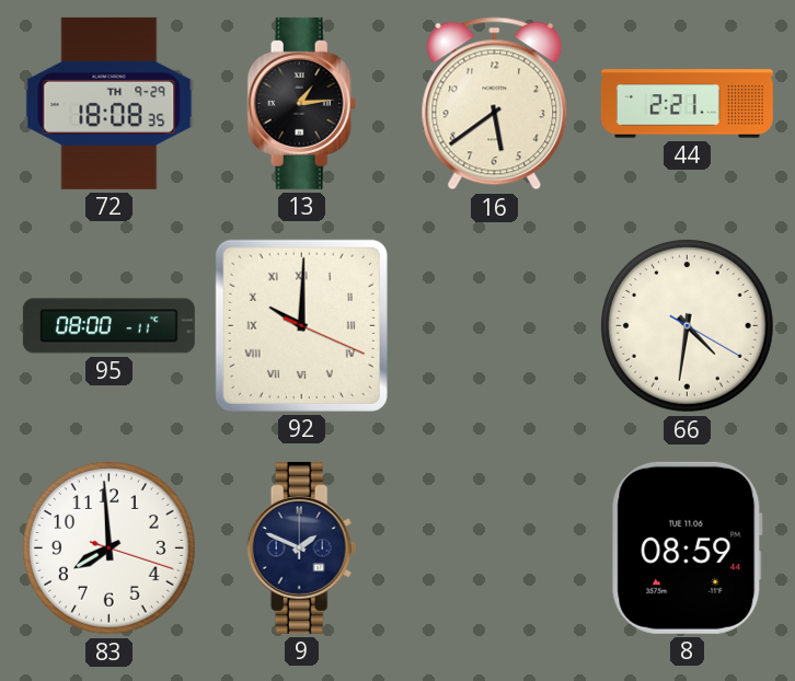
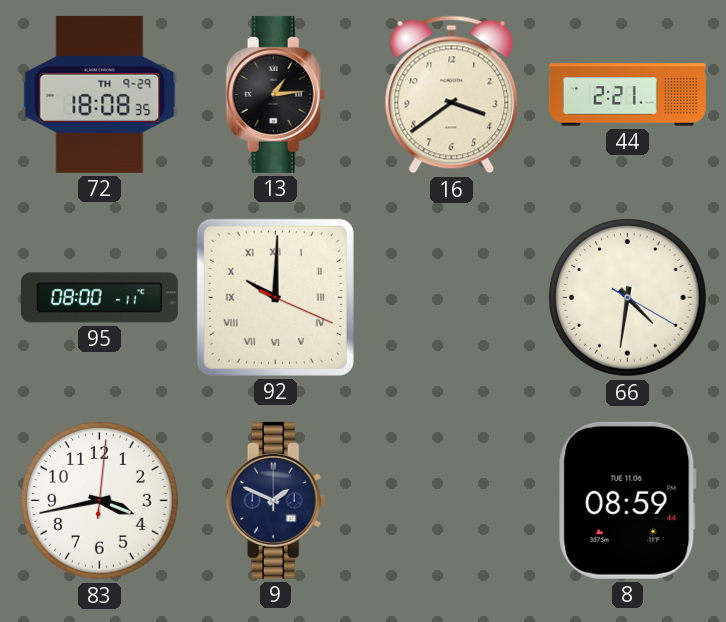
16: 5:39 -> 3:39 (452, 95)
83: 7:59 -> 3:43 (100, 501)
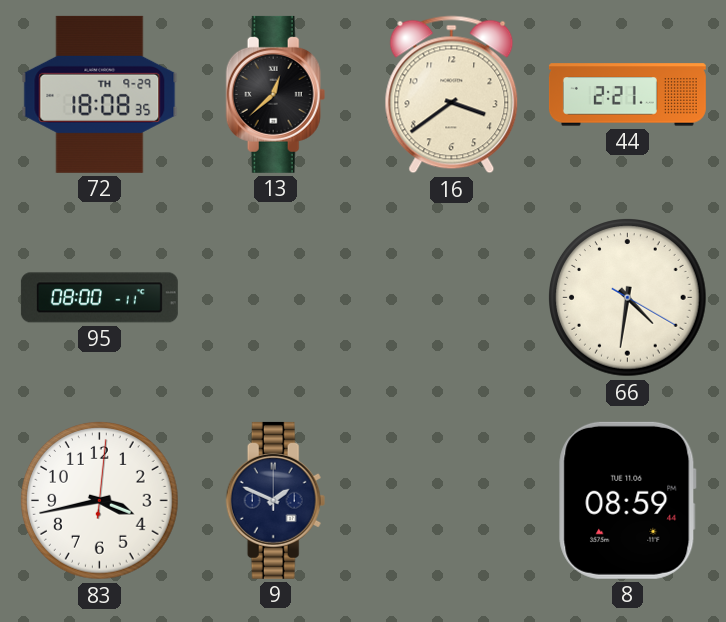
13: 1:14 -> 12:38 (276, 94)
92: 10:00 -> none (275, 297)
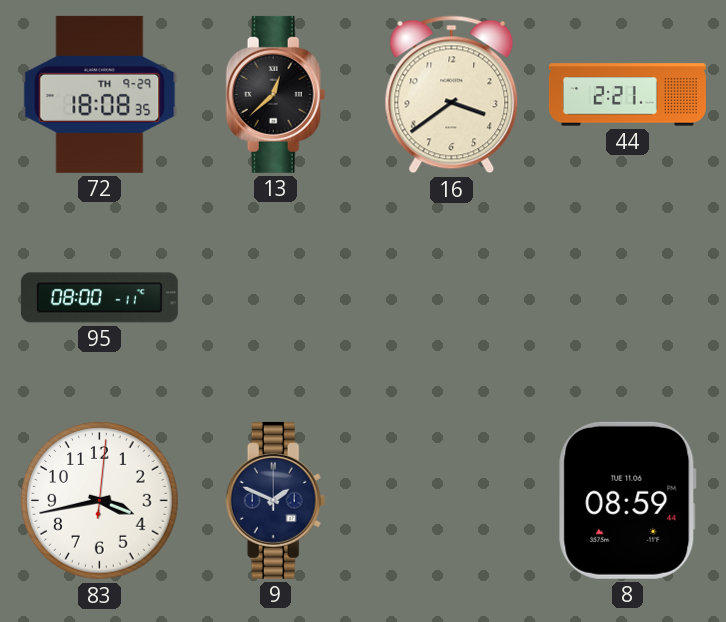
66: 4:31 -> none (628, 298)
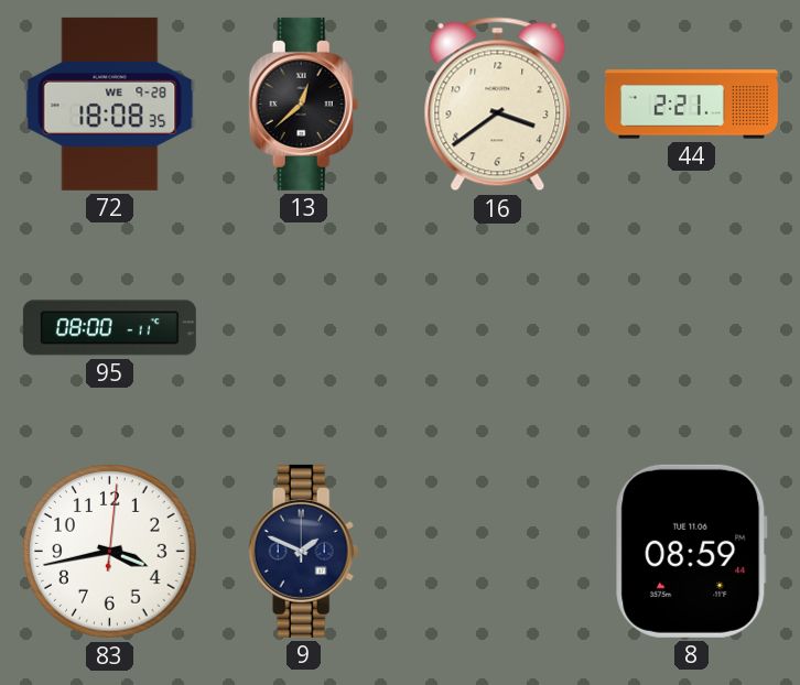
72 date: TH 9-29 -> WE 9-28 (110, 104)
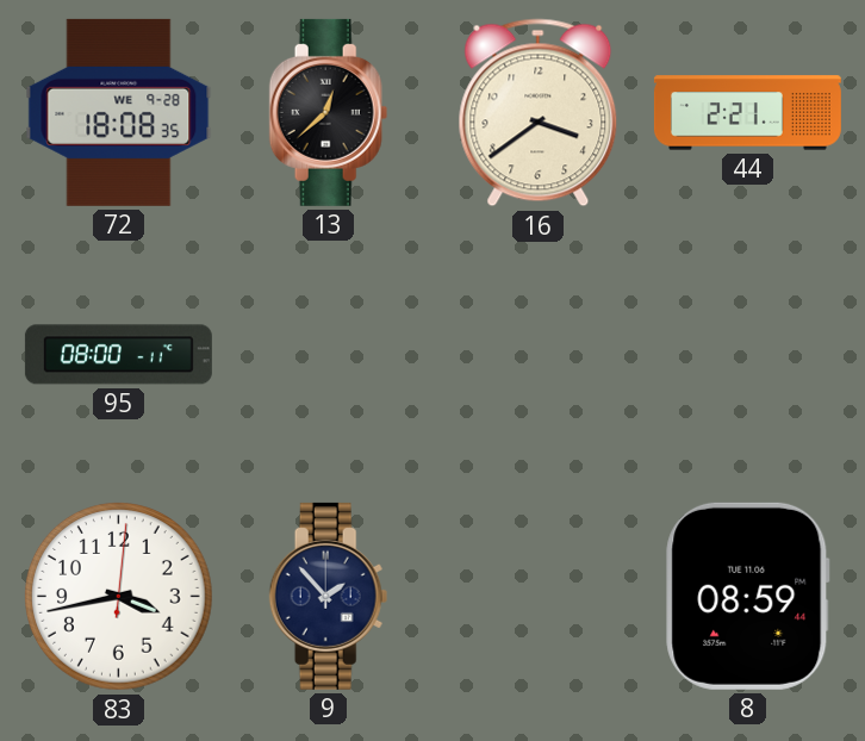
9: 1:49 -> 1:53 (329, 596)
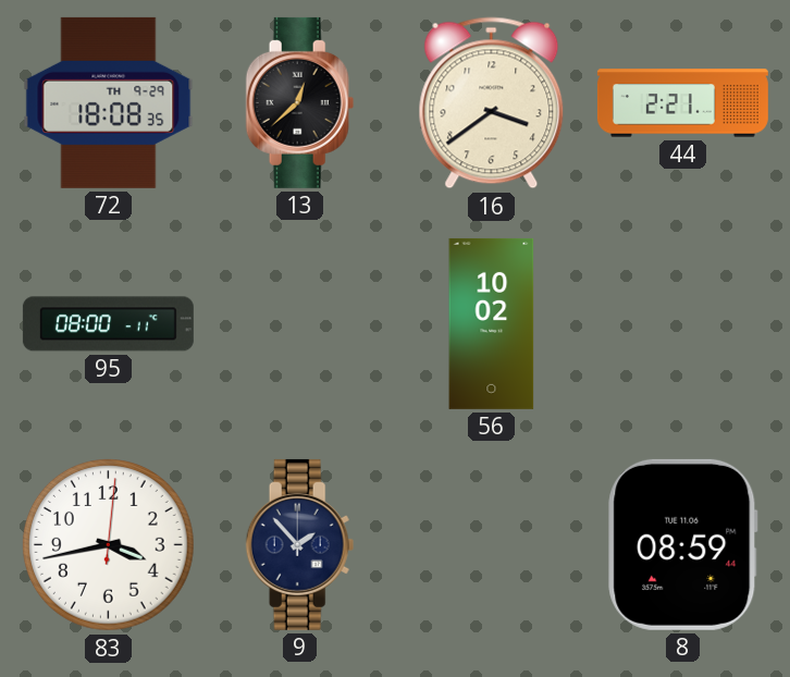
72 date: WE 9-28 -> TH 9-29 (109, 102)
56: none -> 10:02 (492, 323)
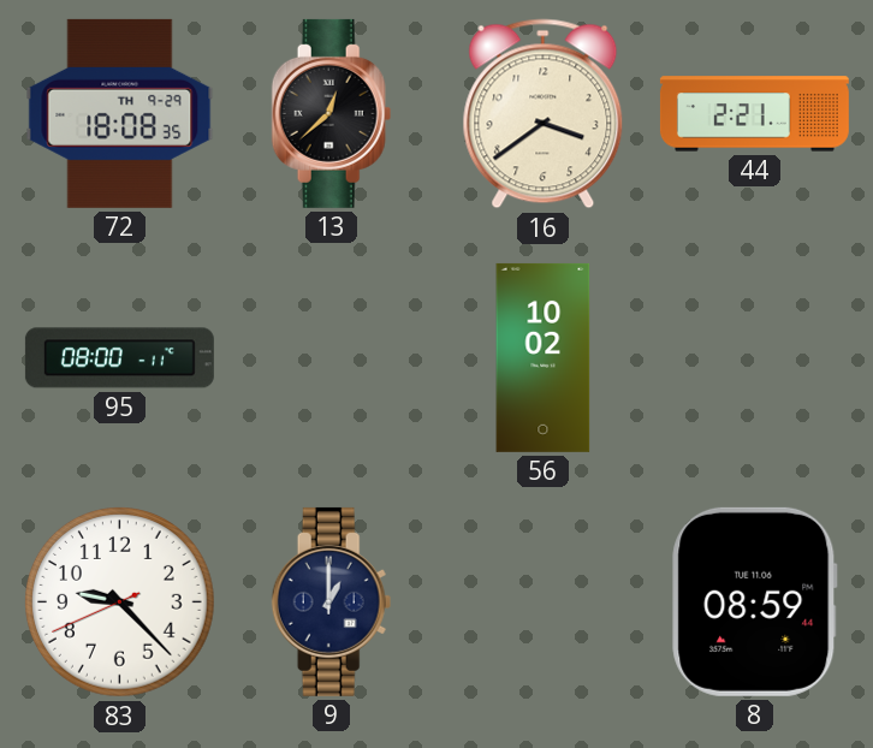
83: 3:43 -> 9:22 (120, 602)
9: 1:53 -> 1:00 (332, 601)
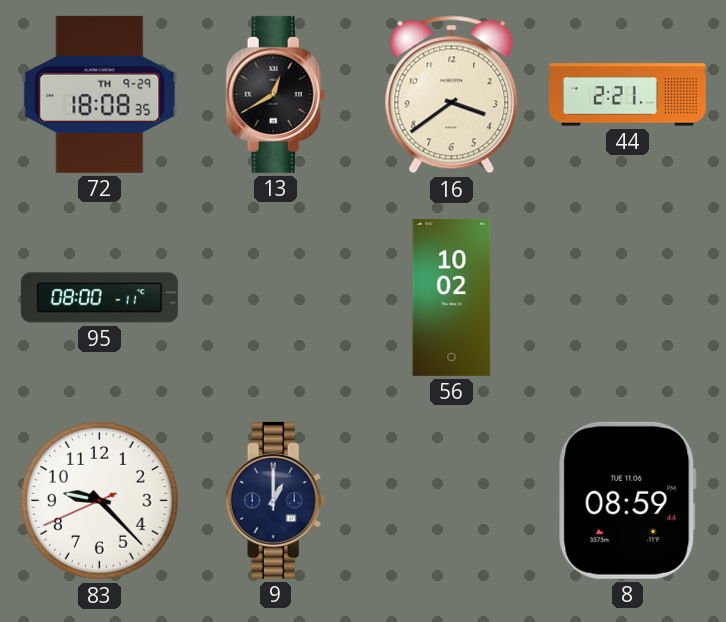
13: 12:38 -> 12:40 (276, 94)
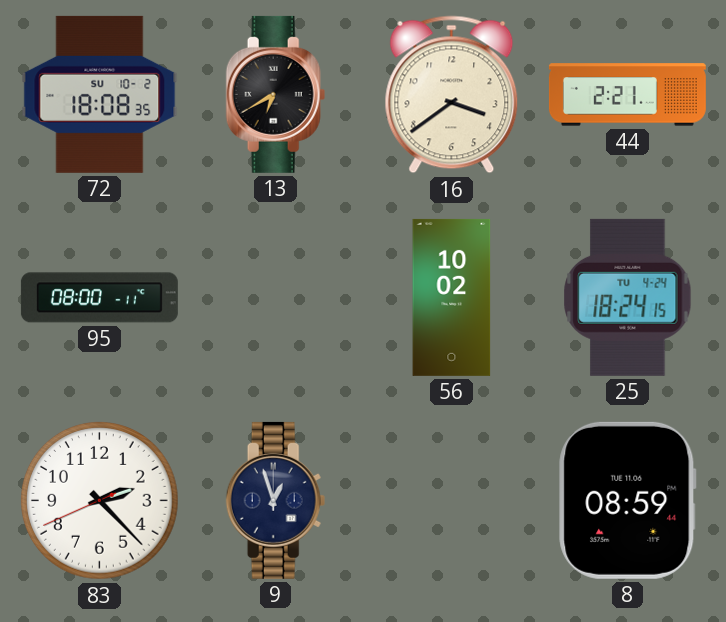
72 date: TH 9-29 -> SU 10-2 (100, 94)
13: 12:40 -> 6:40 (276, 94)
25: none -> 18:24 (628, 297)
83: 9:22 -> 2:22 (100, 501)
9: 1:00 -> 12:57 (276, 500)
